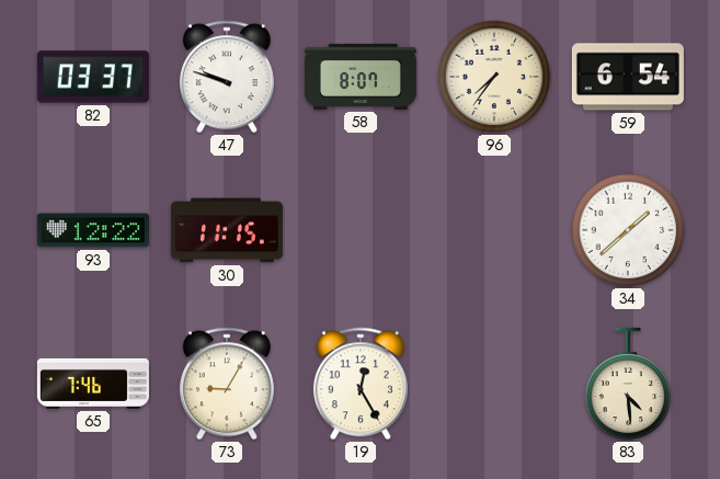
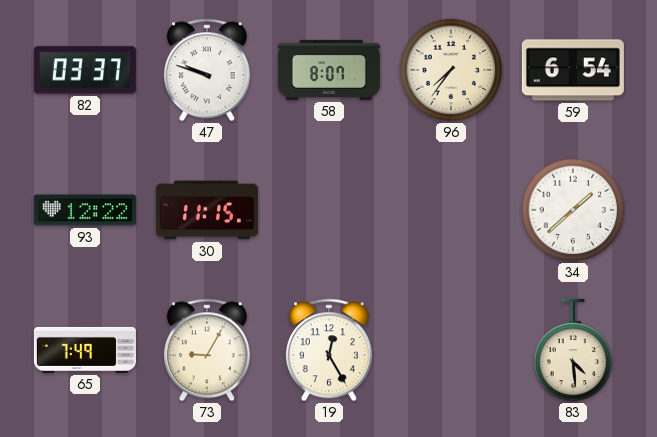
65: 7:46 -> 7:49 (85, 350)
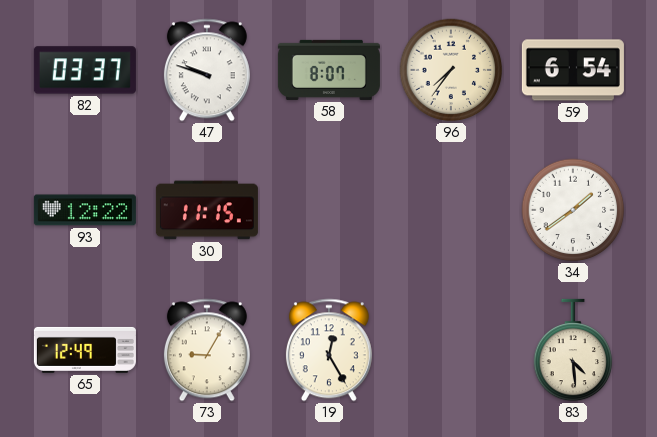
34: 1:38 -> 1:39 (573, 210)
65: 7:49 -> 12:49 (85, 350)
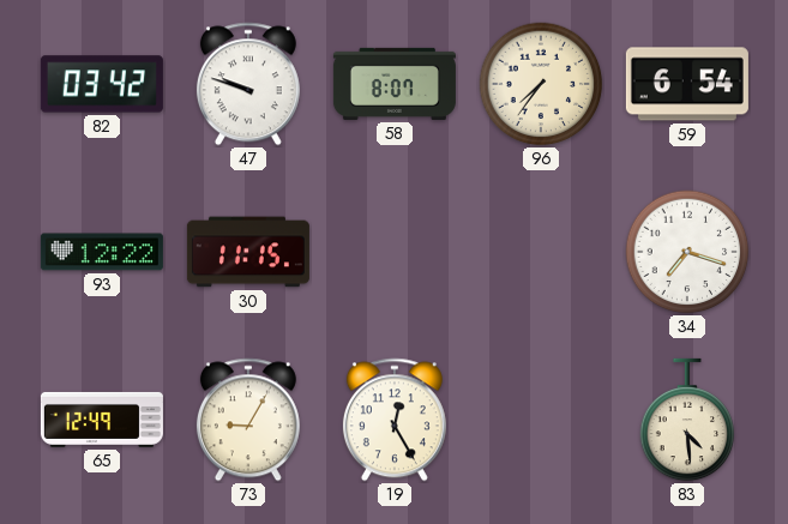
82: 03:37 -> 03:42 (102, 84)
34: 1:39 -> 7:18 (687, 252)
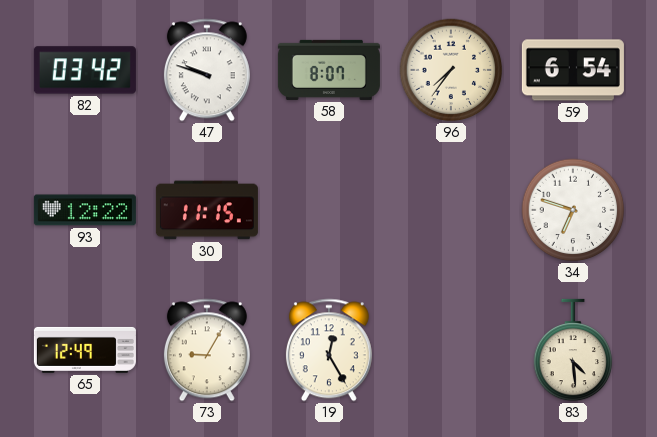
34: 7:18 -> 6:48 (573, 210)
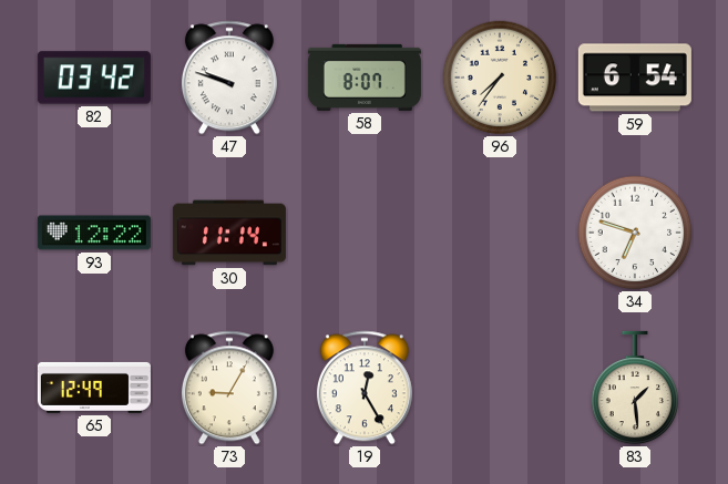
30: 11:15 -> 11:14 (229, 233)
83: 4:29 -> 1:29 (635, 388)
